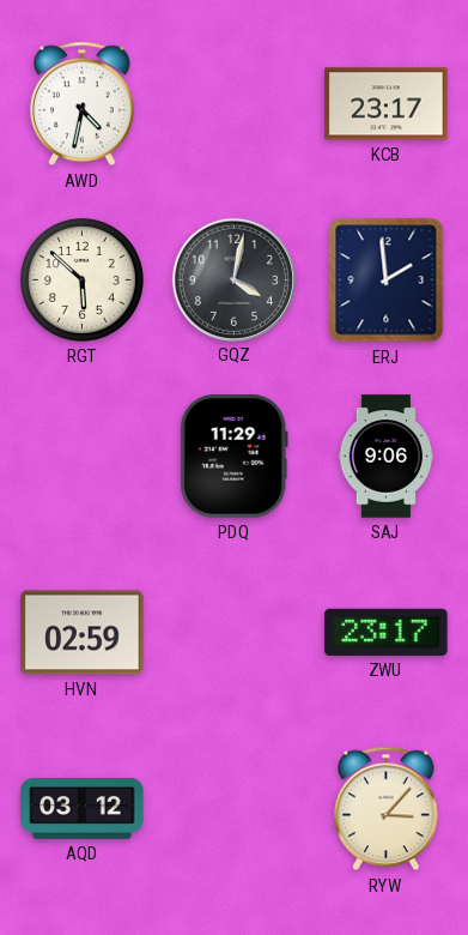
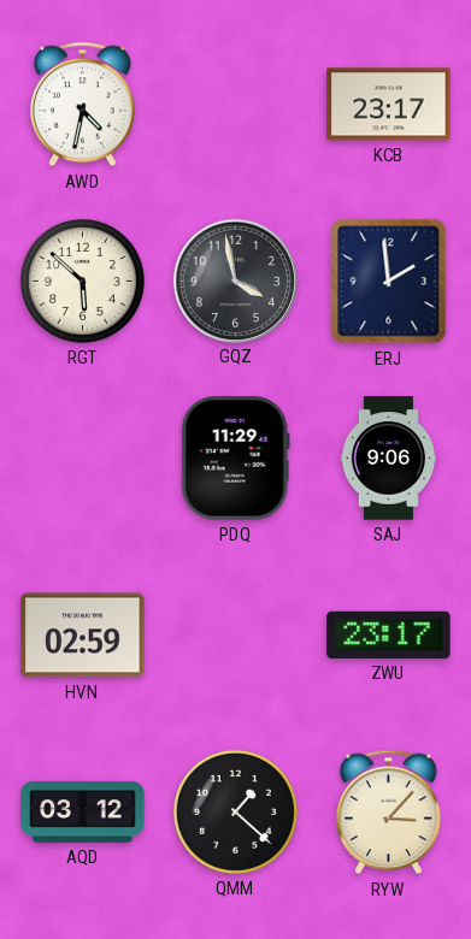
GQZ: 4:02 -> 3:58 (235, 280)
QMM: none -> 1:22 (235, 811)
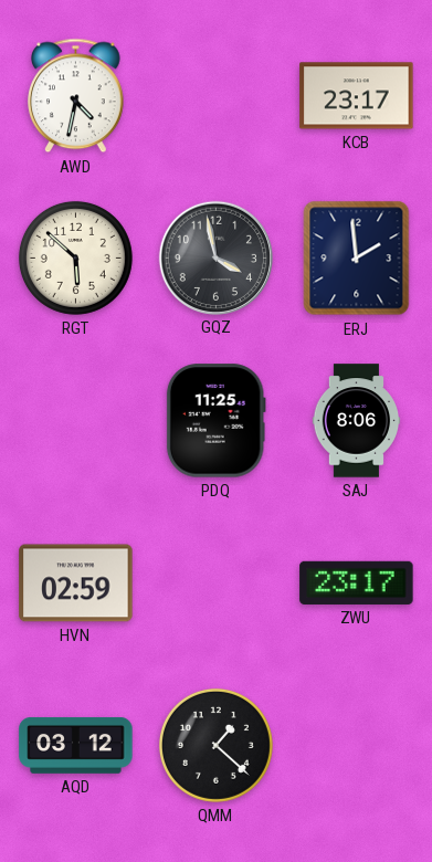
PDQ: 11:29 -> 11:25 (215, 421)
SAJ: 9:06 -> 8:06 (357, 421)
RYW: 3:07 -> none (389, 813)
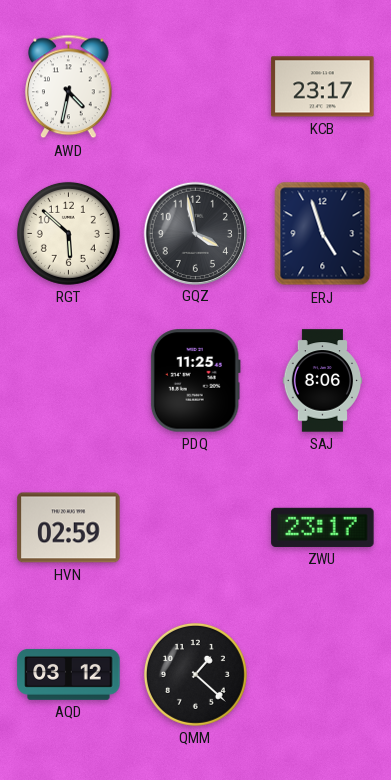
ERJ: 1:59 -> 4:57 (323, 234)
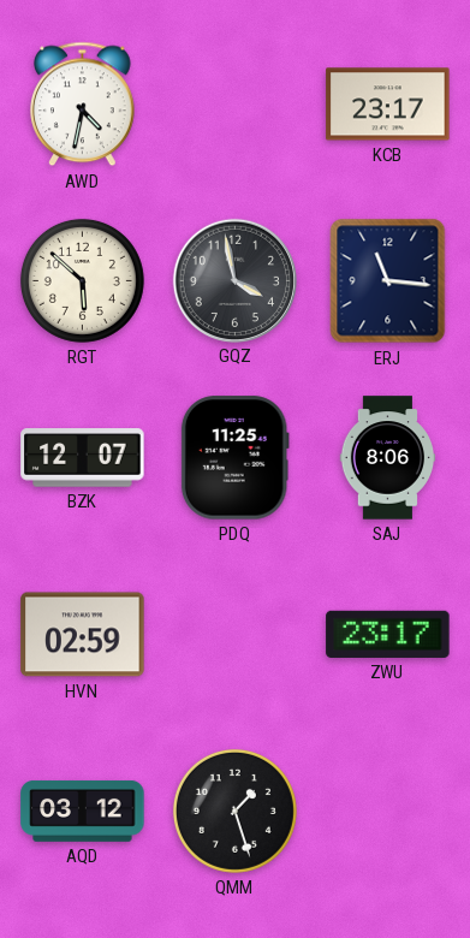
ERJ: 4:57 -> 11:16 (388, 281)
BZK: none -> 12:07 (83, 458)
QMM: 1:22 -> 1:27 (234, 811)
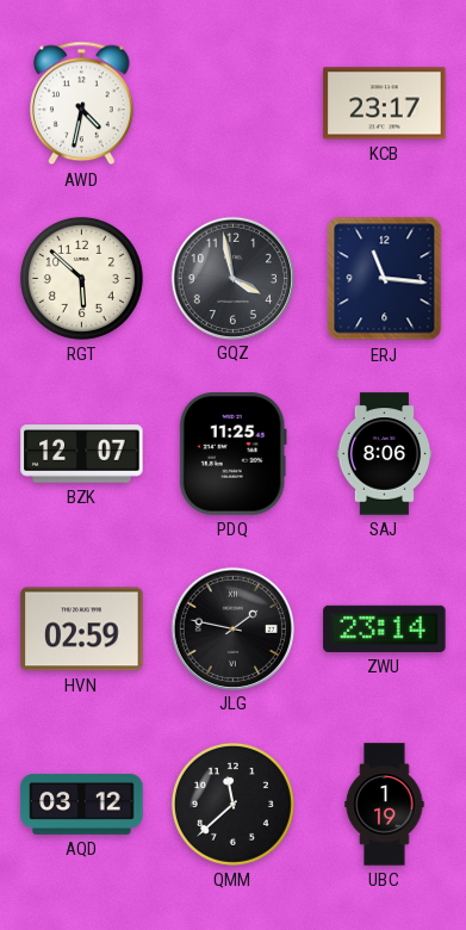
JLG: none -> 1:47 (232, 628)
ZWU: 23:17 -> 23:14 (385, 628)
QMM: 1:27 -> 11:38 (232, 804)
UBC: none -> 1:19 (385, 805)
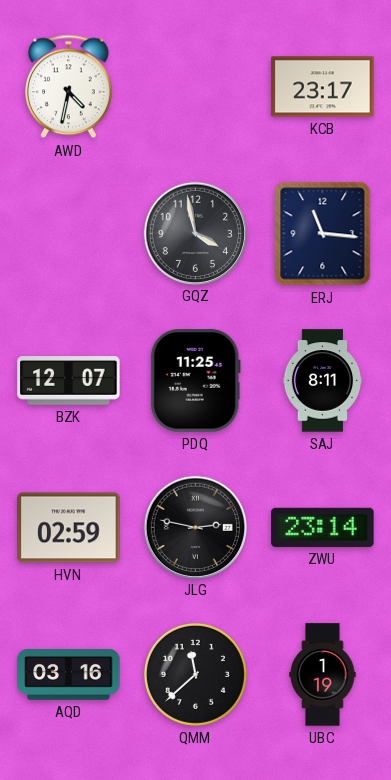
RGT: 5:52 -> none (81, 278)
SAJ: 8:06 -> 8:11 (323, 381)
JLG: 1:47 -> 2:47 (195, 527)
AQD: 03:12 -> 03:16 (69, 674)
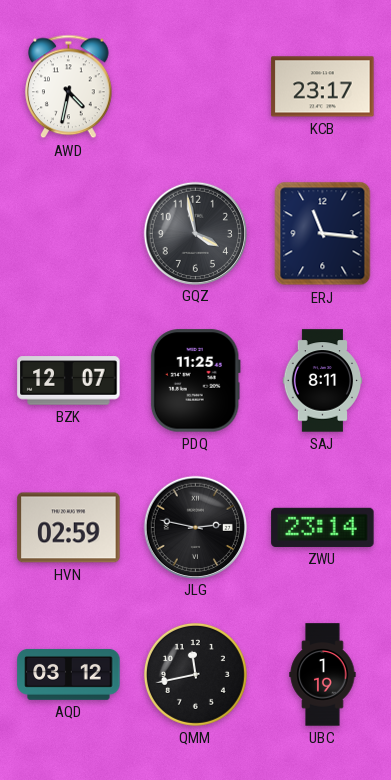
AQD: 03:16 -> 03:12 (69, 674)
QMM: 11:38 -> 11:43 (195, 674)
